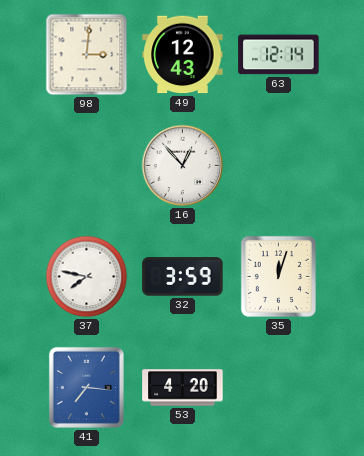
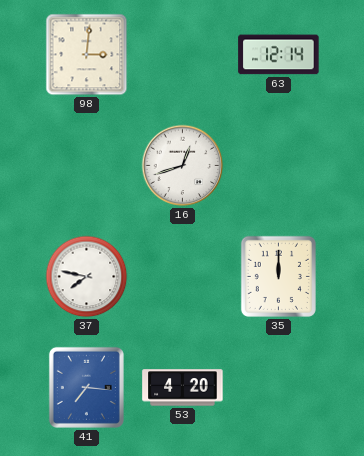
49: 12:43 -> none (183, 55)
16: 12:53 -> 12:42 (183, 166)
32: 3:59 -> none (183, 277)
35: 12:03 -> 12:00 (278, 276)
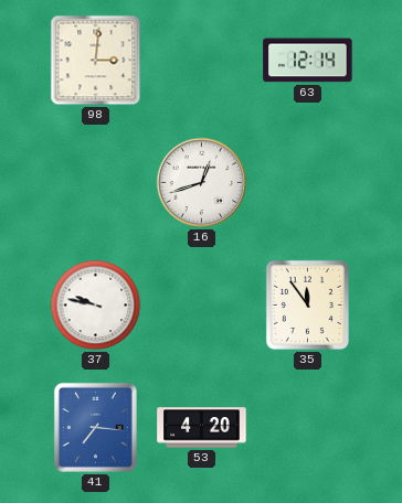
37: 7:47 -> 9:47 (96, 306)
35: 12:00 -> 11:54 (307, 304)
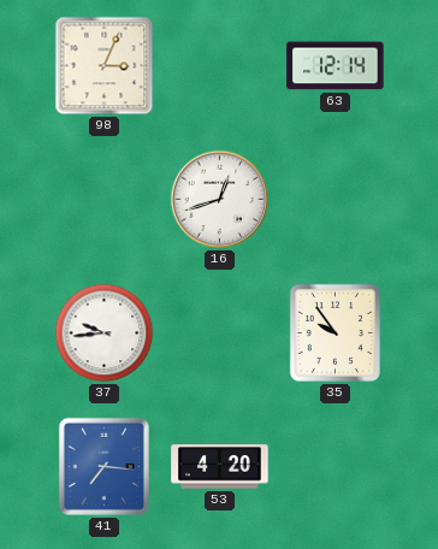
98: 3:01 -> 3:04 (105, 66)
37: 9:47 -> 9:44 (105, 333)
35: 11:54 -> 9:54 (335, 332)
